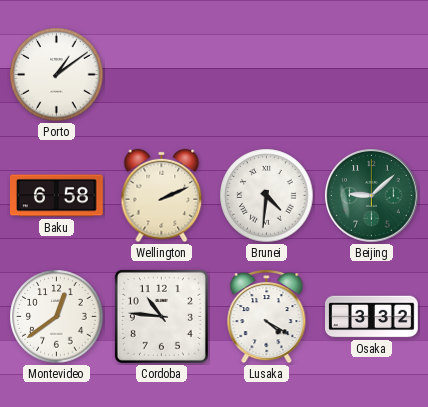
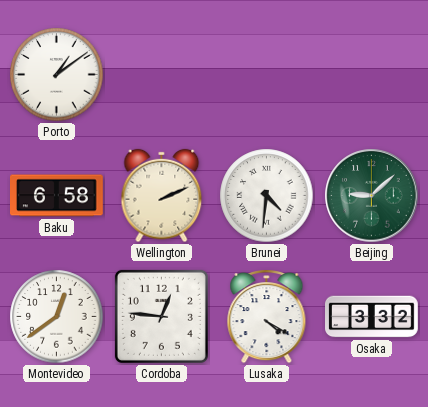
Cordoba: 10:46 -> 12:46 (161, 316)
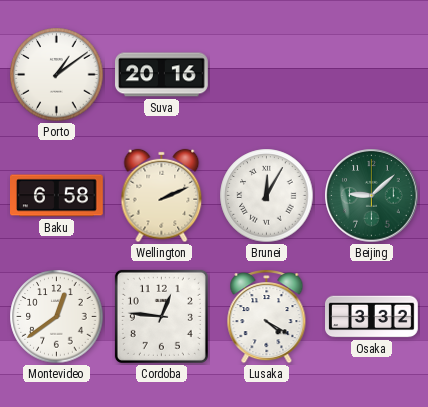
Suva: none -> 20:16 (162, 75)
Brunei: 4:31 -> 12:05 (267, 196)
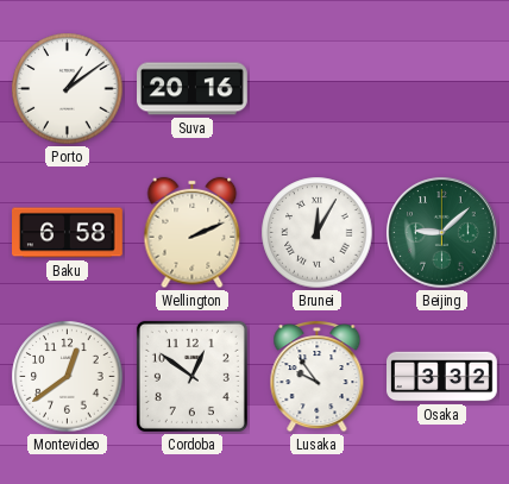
Cordoba: 12:46 -> 12:51 (191, 376)
Lusaka: 4:20 -> 9:54 (318, 377)
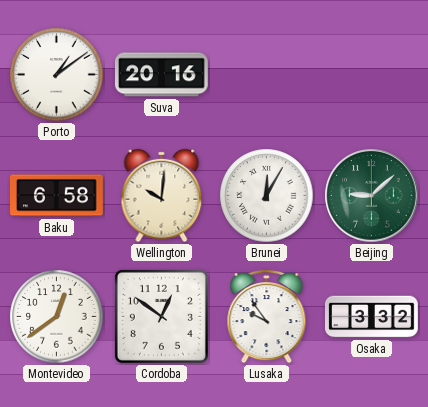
Wellington: 2:11 -> 10:01 (162, 196)
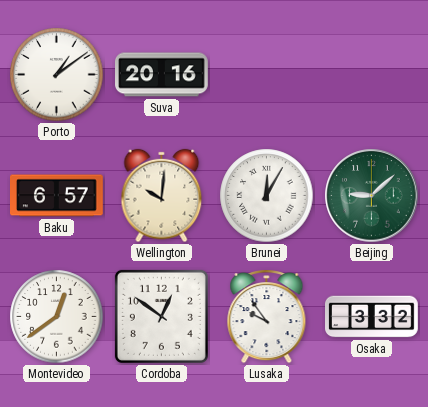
Baku: 6:58 -> 6:57 (57, 196)
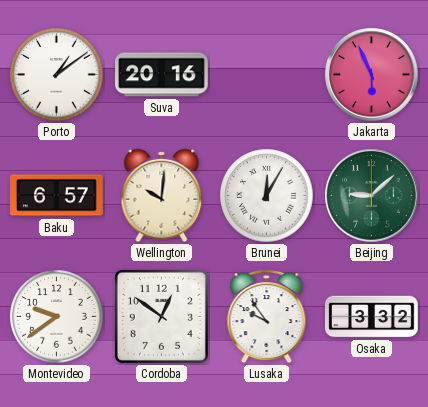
Jakarta: none -> 5:56 (372, 75)
Montevideo: 12:39 -> 9:39 (57, 317)
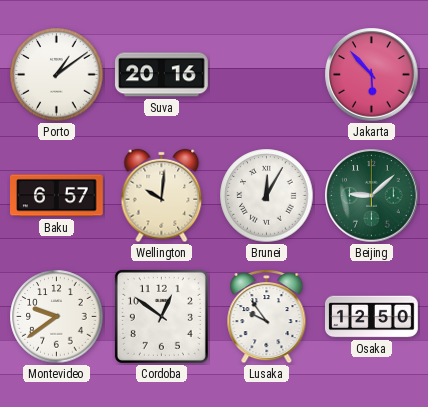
Jakarta: 5:56 -> 5:53 (372, 75)
Osaka: 3:32 -> 12:50 (372, 317)
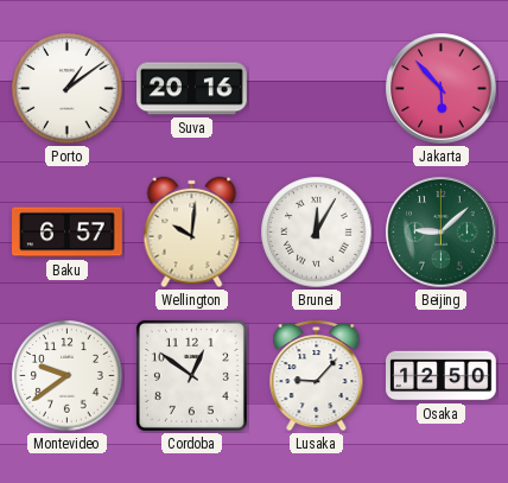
Lusaka: 9:54 -> 9:07 (317, 376)
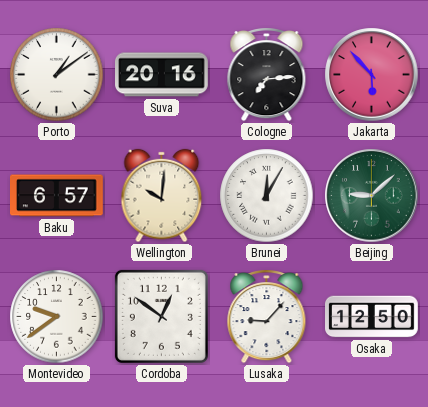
Cologne: none -> 7:14 (267, 75)
